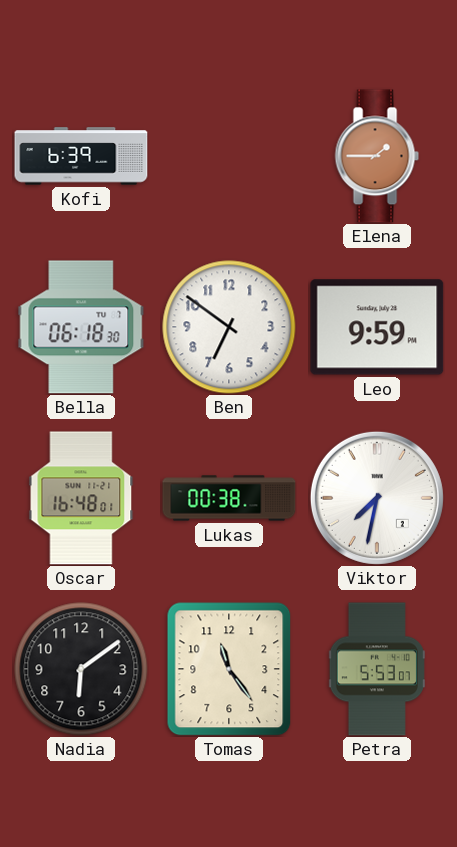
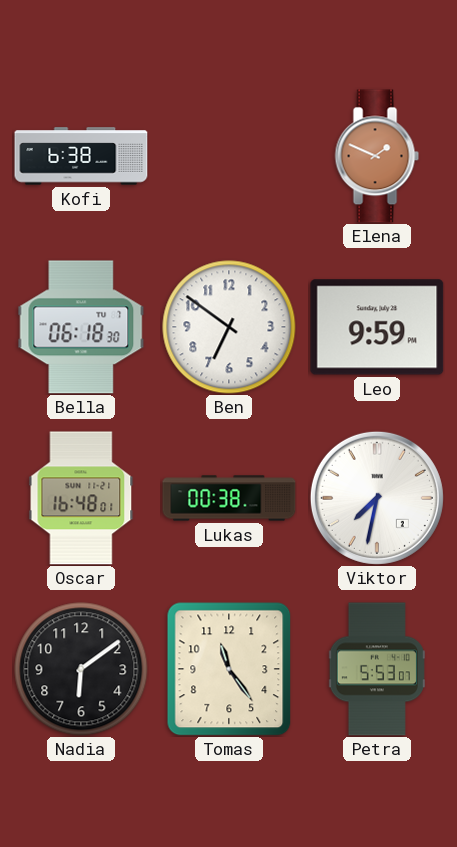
Kofi: 6:39 -> 6:38 (81, 156)
Elena: 1:45 -> 1:49 (377, 156)
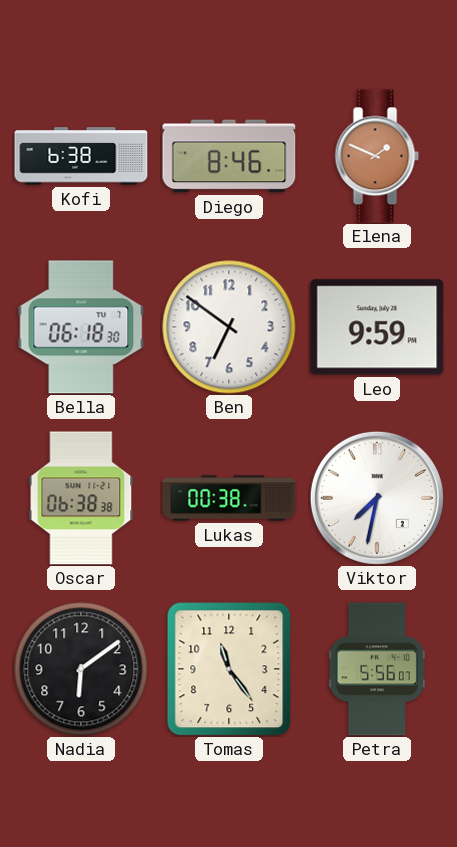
Diego: none -> 8:46 (229, 156)
Oscar: 16:48 -> 06:38 (81, 498)
Petra: 5:53 -> 5:56 (377, 669)
